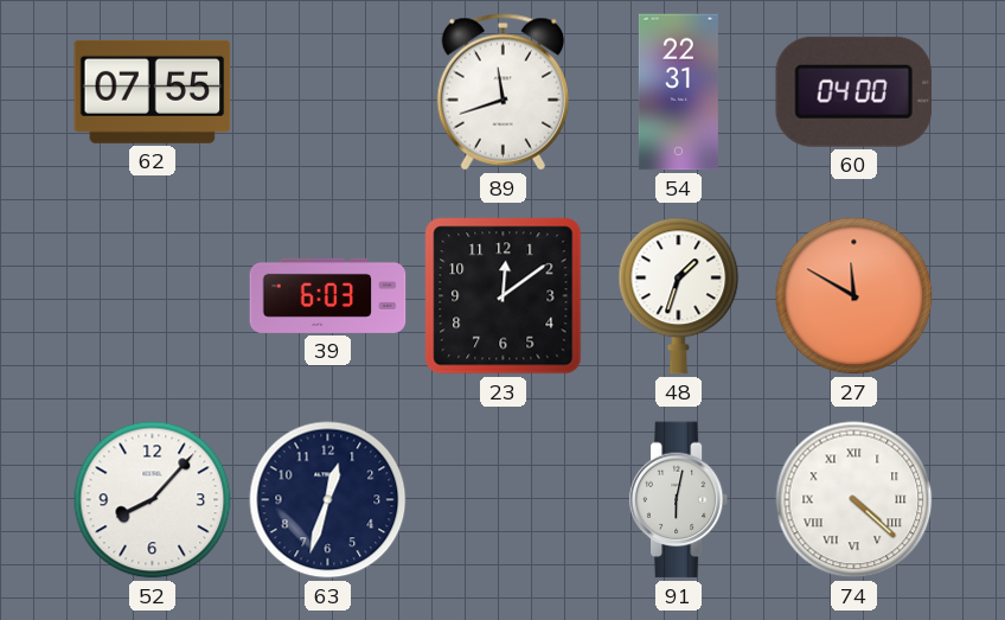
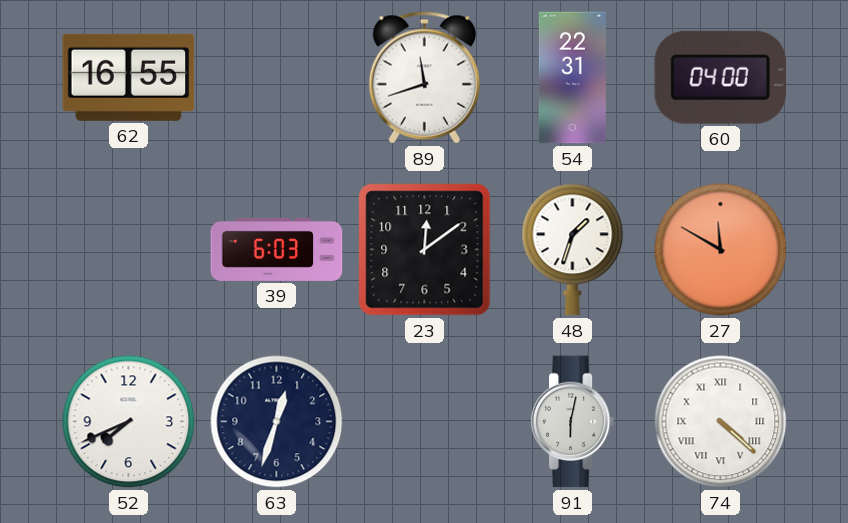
62: 07:55 -> 16:55 (129, 77)
52: 8:07 -> 7:41 (129, 422)
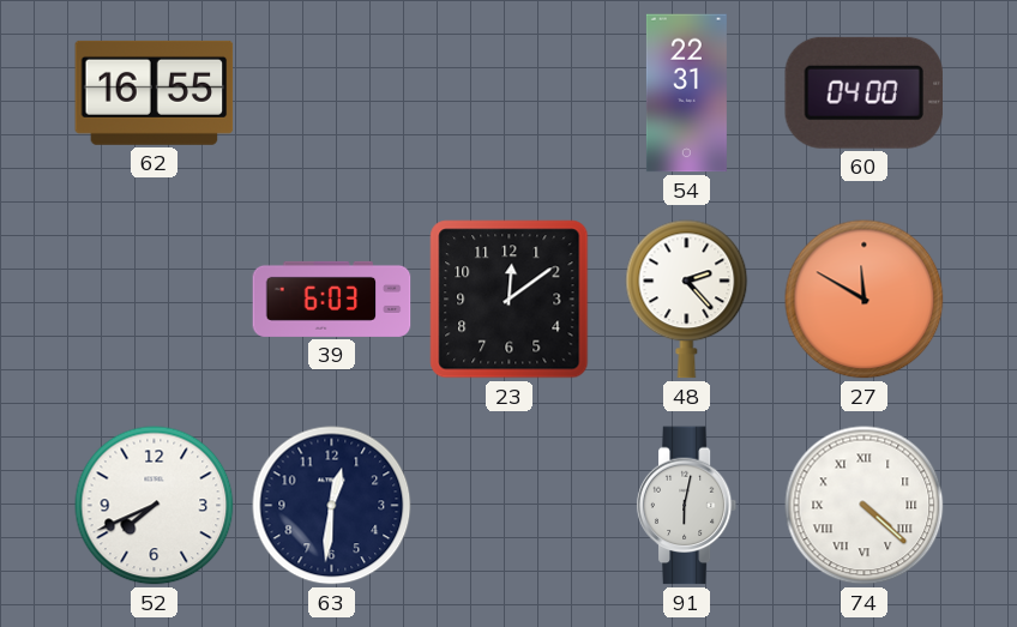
89: 11:42 -> none (424, 78)
48: 1:33 -> 2:23 (687, 300)
63: 12:33 -> 12:31 (332, 506)
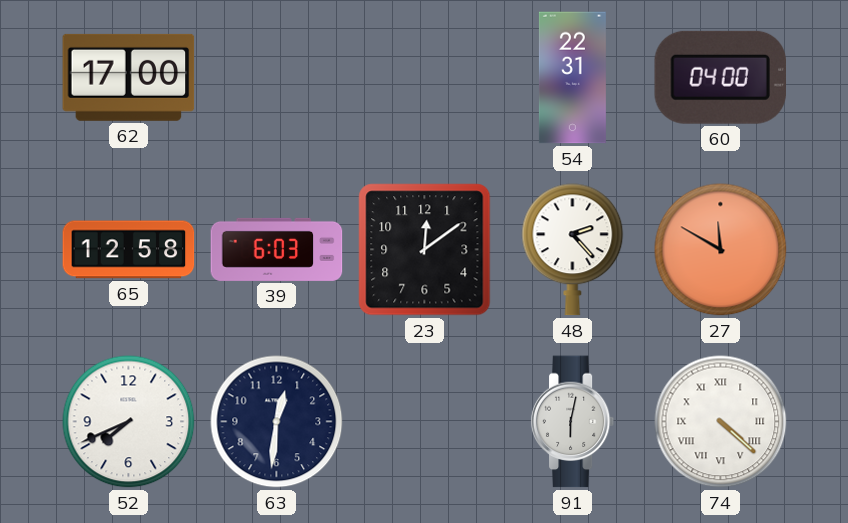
62: 16:55 -> 17:00 (129, 77)
65: none -> 12:58 (129, 250)
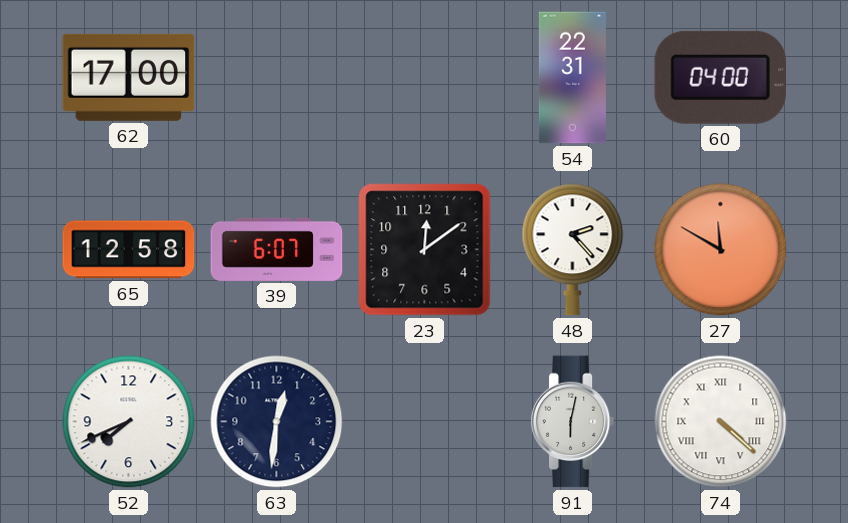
39: 6:03 -> 6:07 (277, 249)
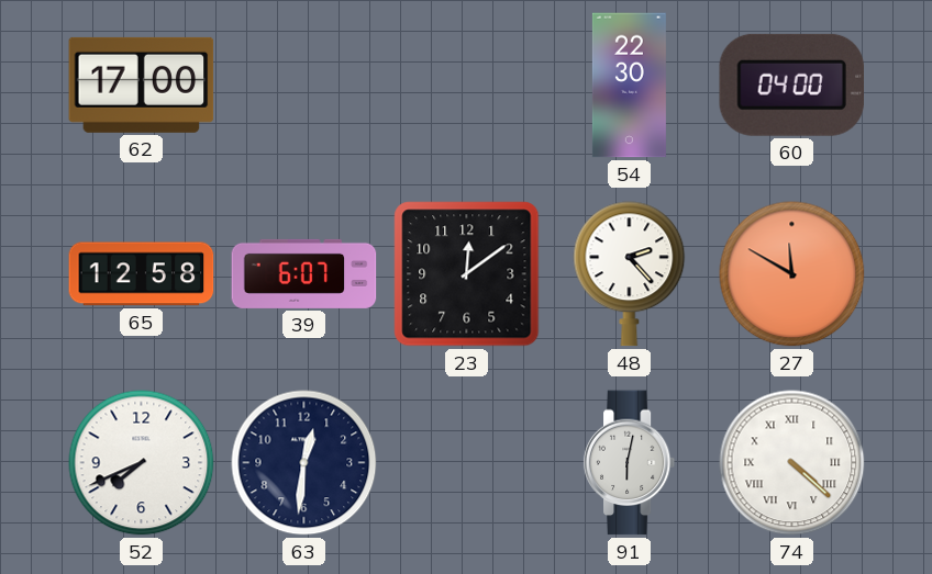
54: 22:31 -> 22:30 (629, 86)
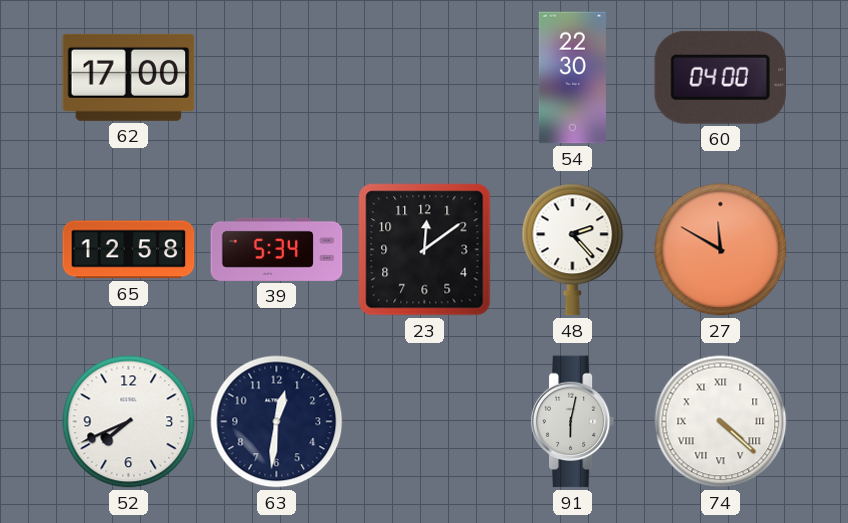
39: 6:07 -> 5:34 (277, 249)
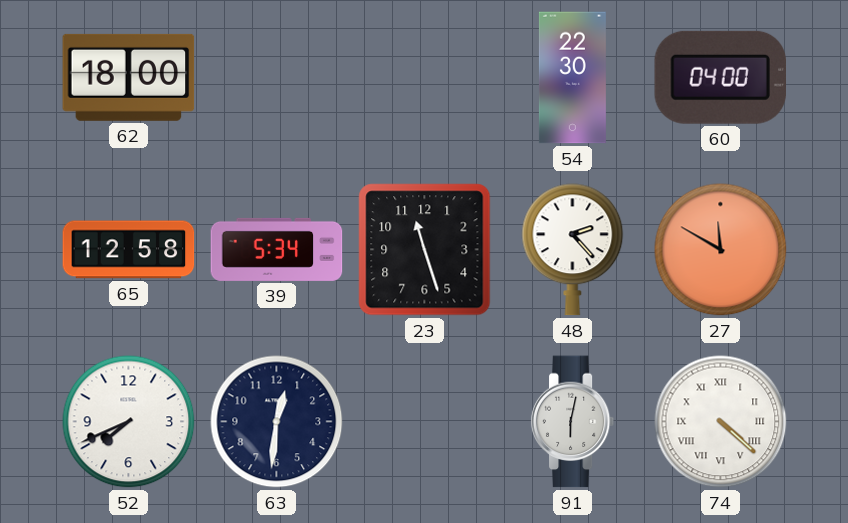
62: 17:00 -> 18:00 (129, 77)
23: 12:09 -> 11:27 (425, 250)
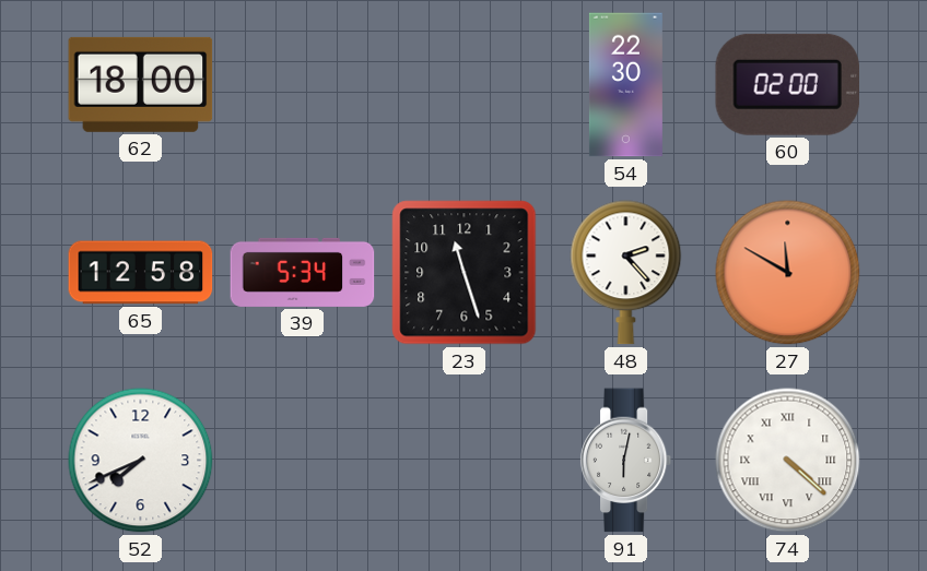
60: 04:00 -> 02:00 (787, 84)
63: 12:31 -> none (277, 422)
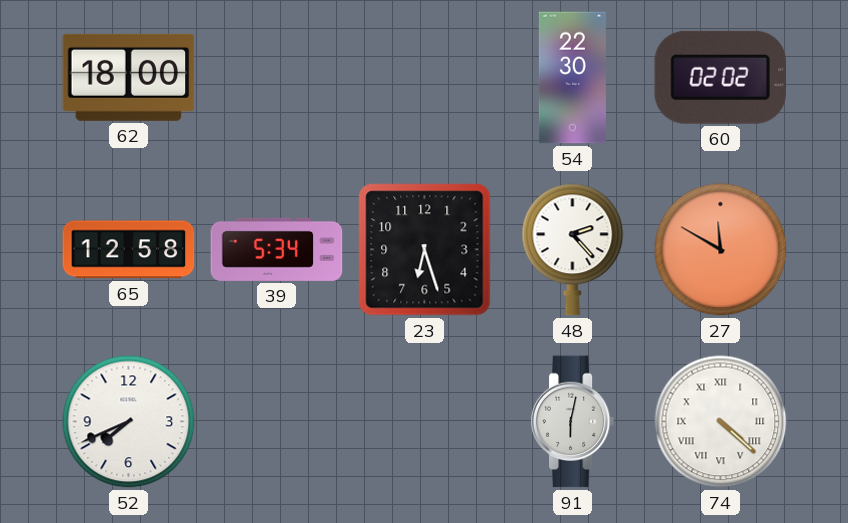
60: 02:00 -> 02:02 (720, 77)
23: 11:27 -> 6:27 (425, 250)
